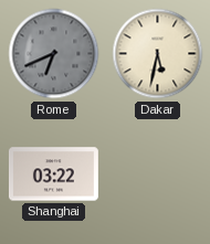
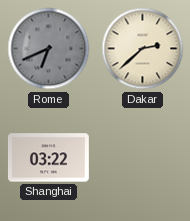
Dakar: 5:32 -> 2:38 (143, 49)
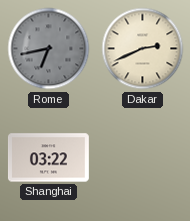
Rome: 6:41 -> 6:43 (49, 49)
Dakar: 2:38 -> 2:41 (143, 49)
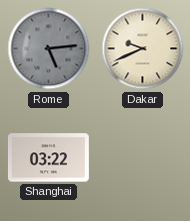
Rome: 6:43 -> 5:14 (49, 49)
Dakar: 2:41 -> 9:41 (143, 49)
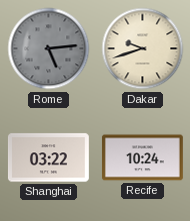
Dakar: 9:41 -> 9:42 (143, 49)
Recife: none -> 10:24 (142, 158)
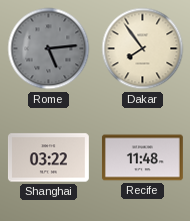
Dakar: 9:42 -> 7:54 (143, 49)
Recife: 10:24 -> 11:48 (142, 158)
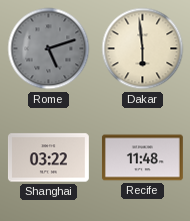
Rome: 5:14 -> 5:12 (49, 49)
Dakar: 7:54 -> 5:59 (143, 49)
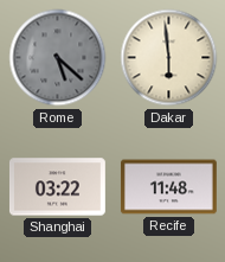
Rome: 5:12 -> 5:22 (58, 58)
